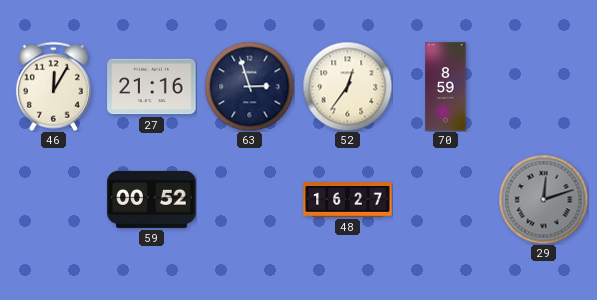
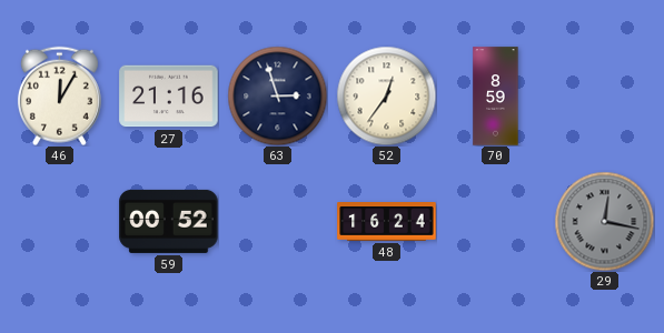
48: 16:27 -> 16:24 (387, 222)
29: 12:12 -> 12:17 (604, 221)
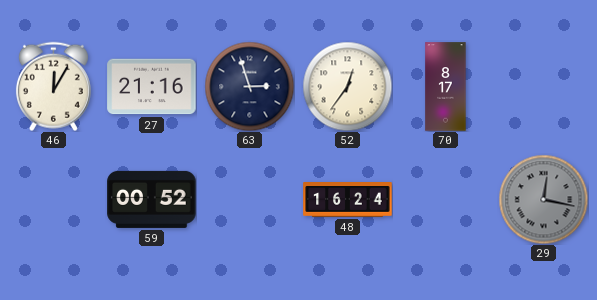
70: 8:59 -> 8:17 (446, 87)
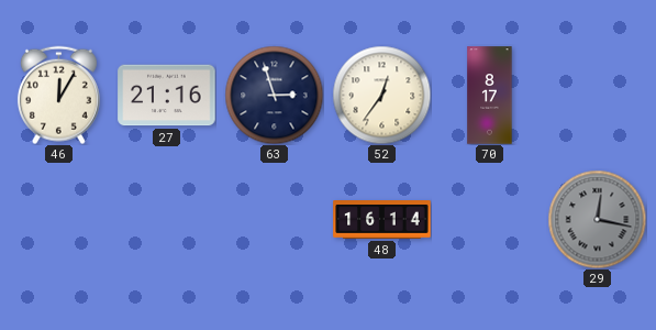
59: 00:52 -> none (152, 199)
48: 16:24 -> 16:14 (382, 220)
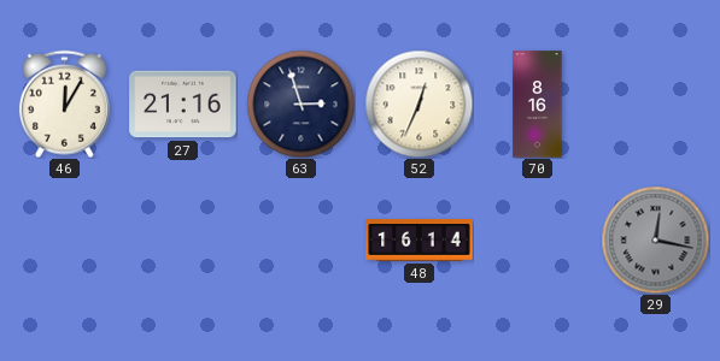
52: 12:36 -> 12:34 (418, 103)
70: 8:17 -> 8:16 (538, 105)
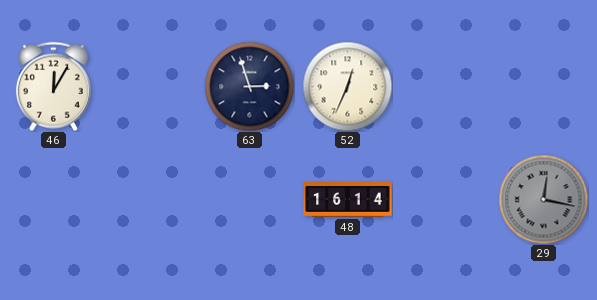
27: 21:16 -> none (183, 105)
70: 8:16 -> none (538, 105)
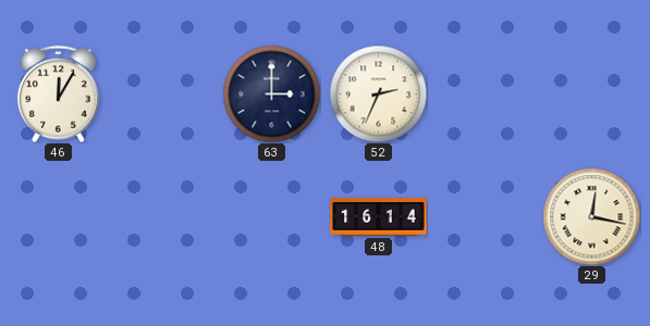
63: 2:57 -> 3:00 (271, 93)
52: 12:34 -> 2:34 (378, 93)
29 dial: grey -> cream (591, 216)
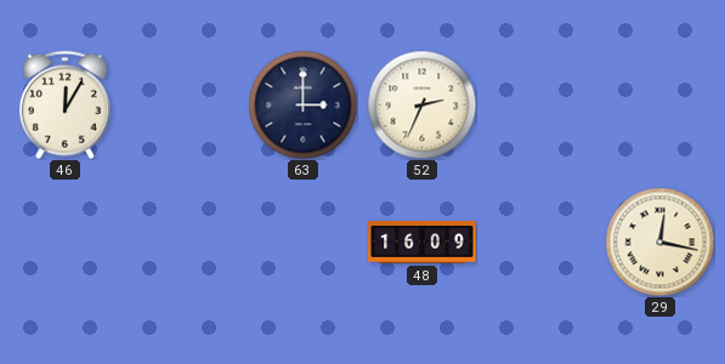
48: 16:14 -> 16:09 (423, 243)
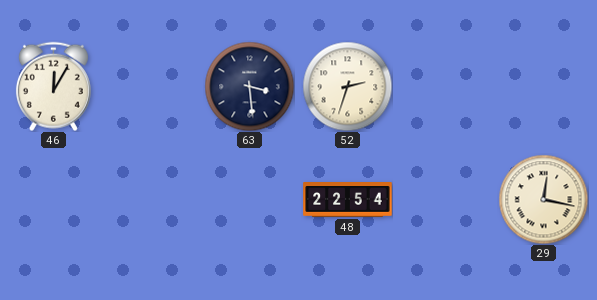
63: 3:00 -> 3:29 (249, 86)
52: 2:34 -> 2:33 (347, 86)
48: 16:09 -> 22:54 (348, 200)
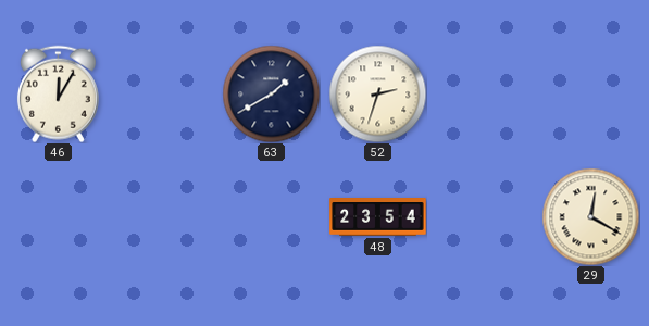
63: 3:29 -> 1:40 (271, 93)
48: 22:54 -> 23:54 (378, 217)
29: 12:17 -> 12:20 (590, 216)
